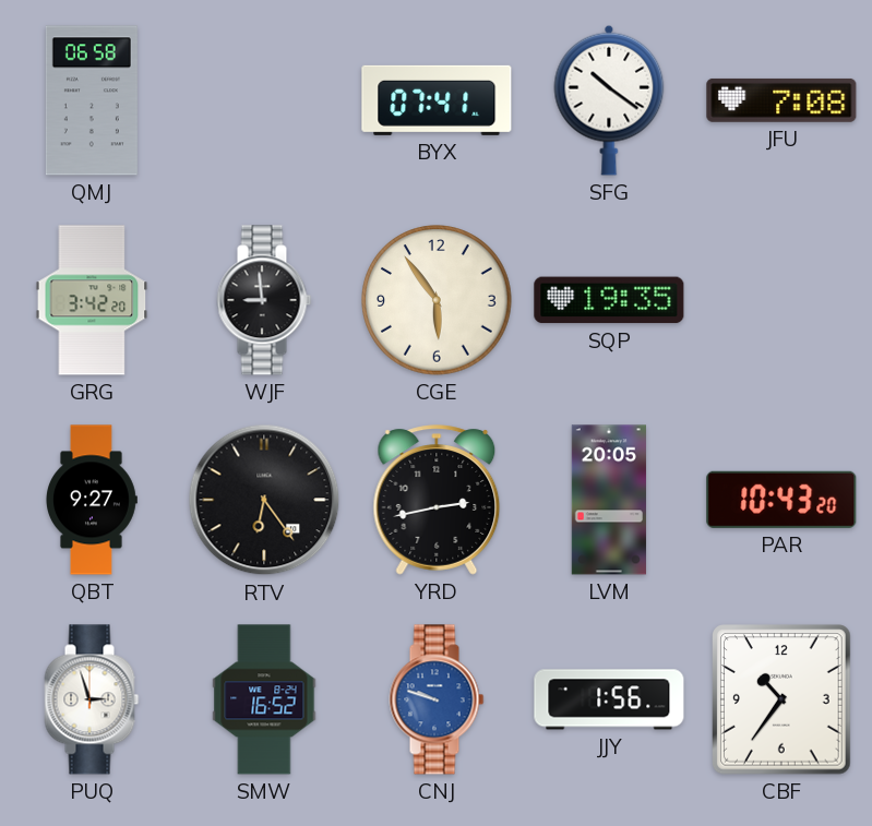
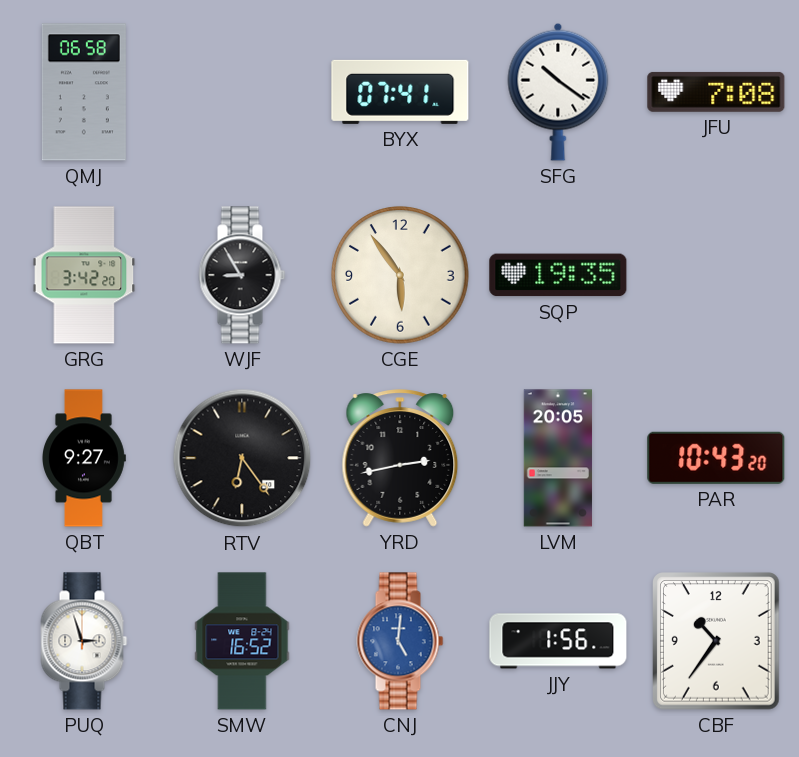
WJF: 8:59 -> 8:55 (242, 275)
CNJ: 9:48 -> 5:01 (400, 641)
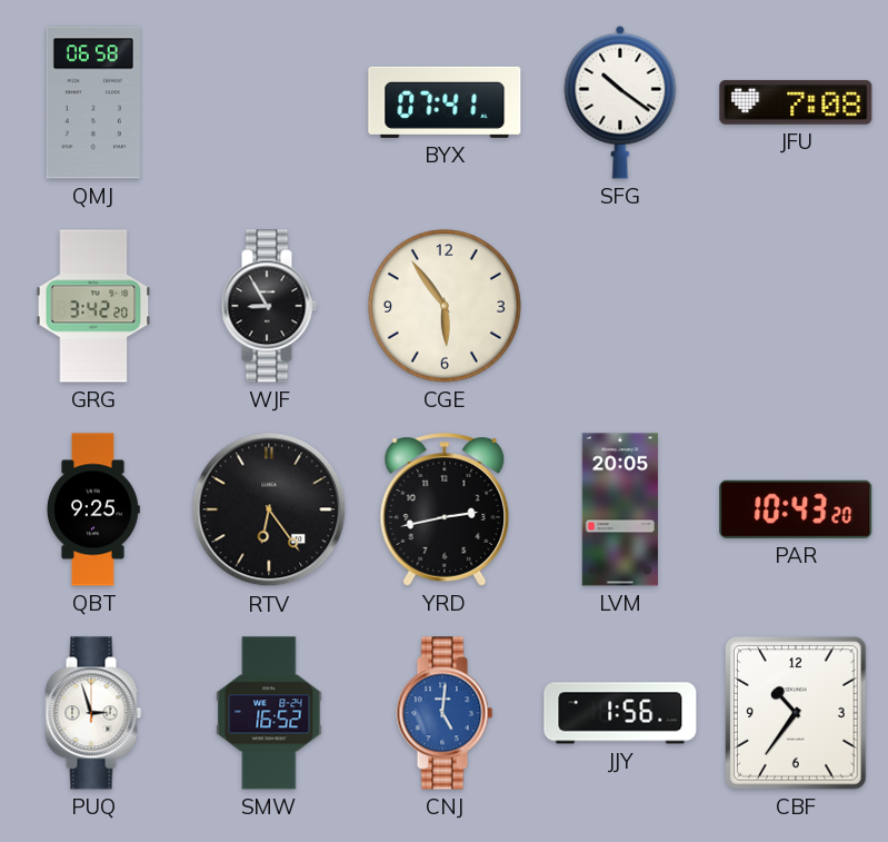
SQP: 19:35 -> none (558, 275)
QBT: 9:27 -> 9:25 (93, 509)
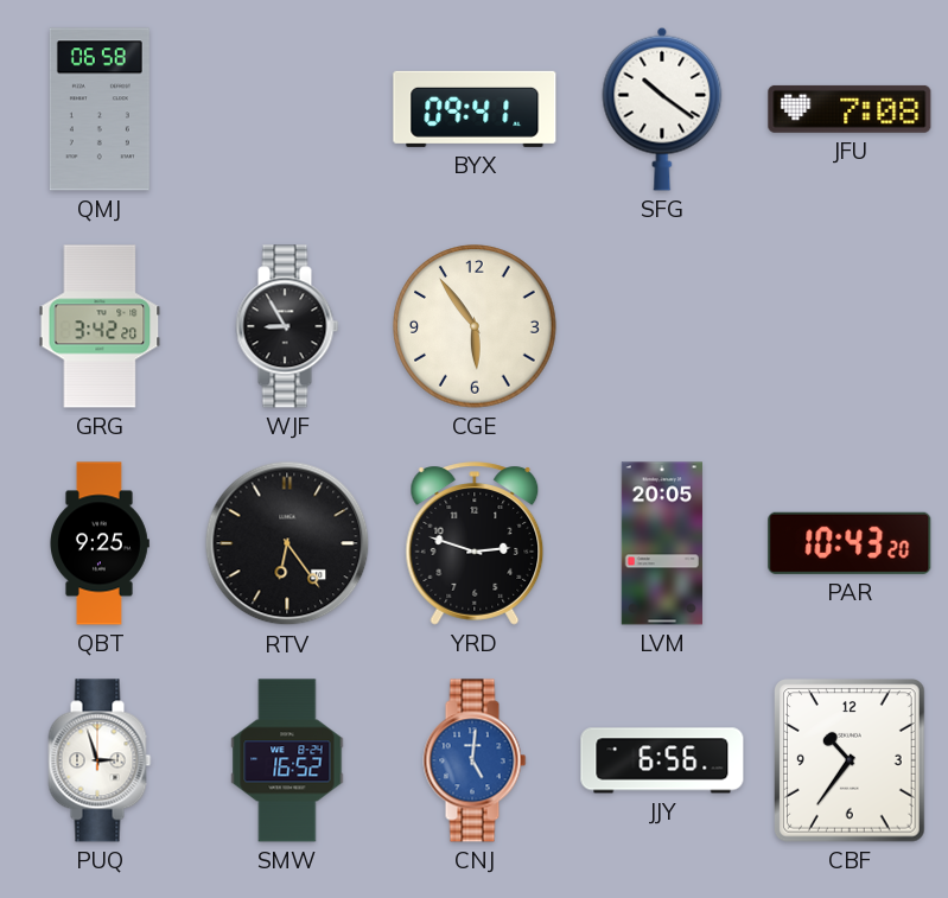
BYX: 07:41 -> 09:41 (475, 109)
YRD: 2:43 -> 2:48 (475, 543)
JJY: 1:56 -> 6:56 (662, 760)
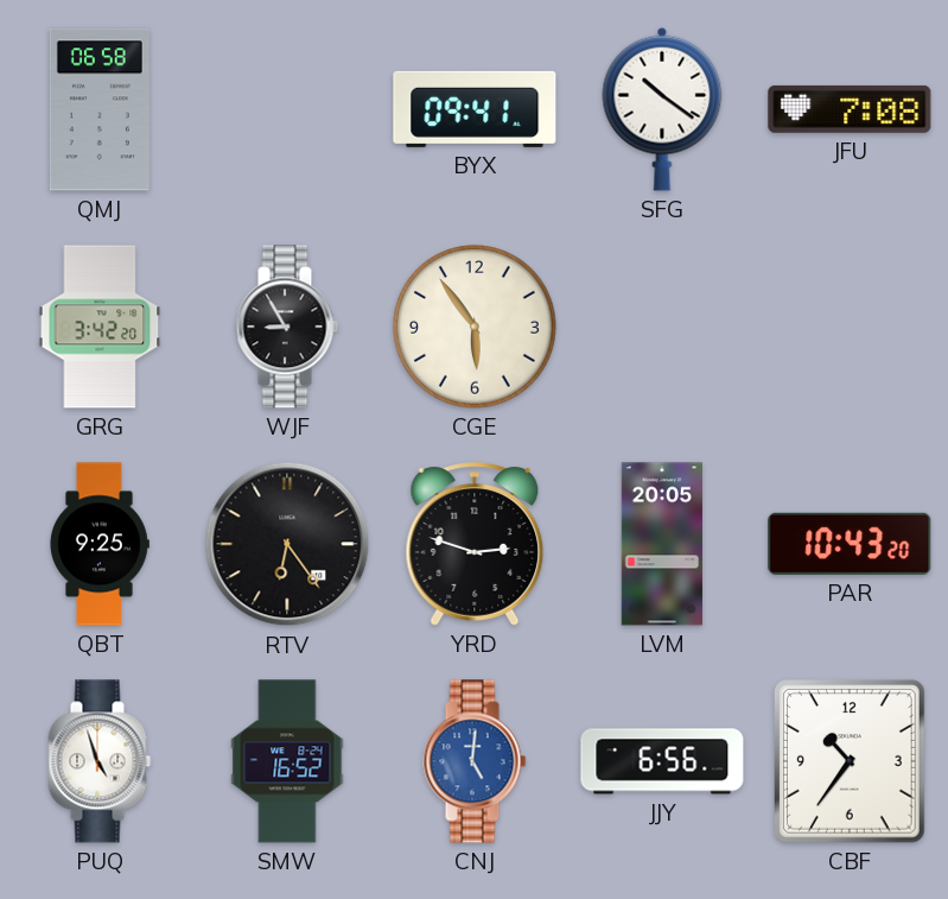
PUQ: 2:57 -> 4:57 (100, 761)
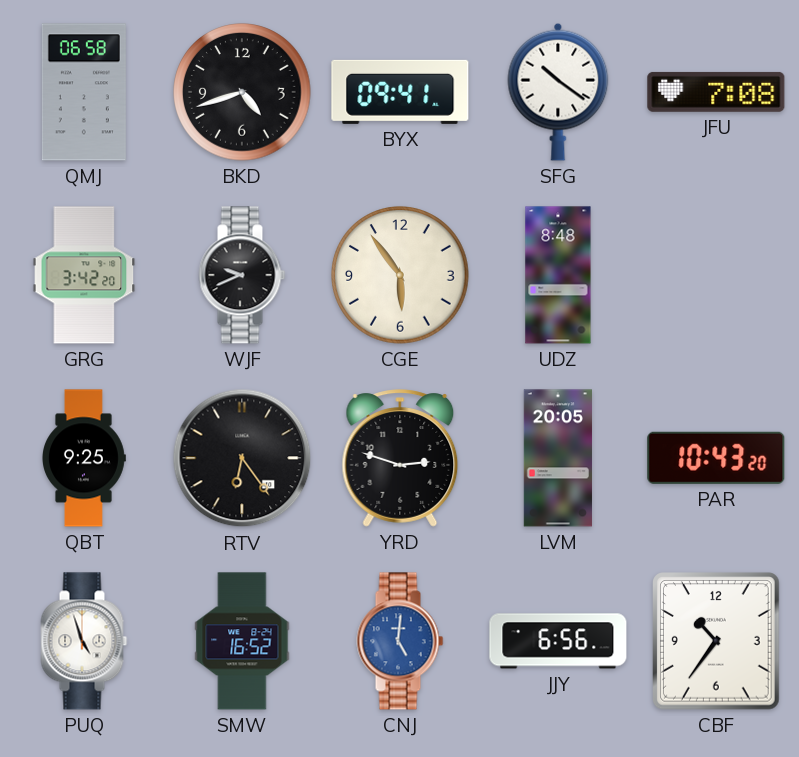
BKD: none -> 4:42 (242, 92)
WJF: 8:55 -> 9:41 (242, 275)
UDZ: none -> 8:48 (558, 275)
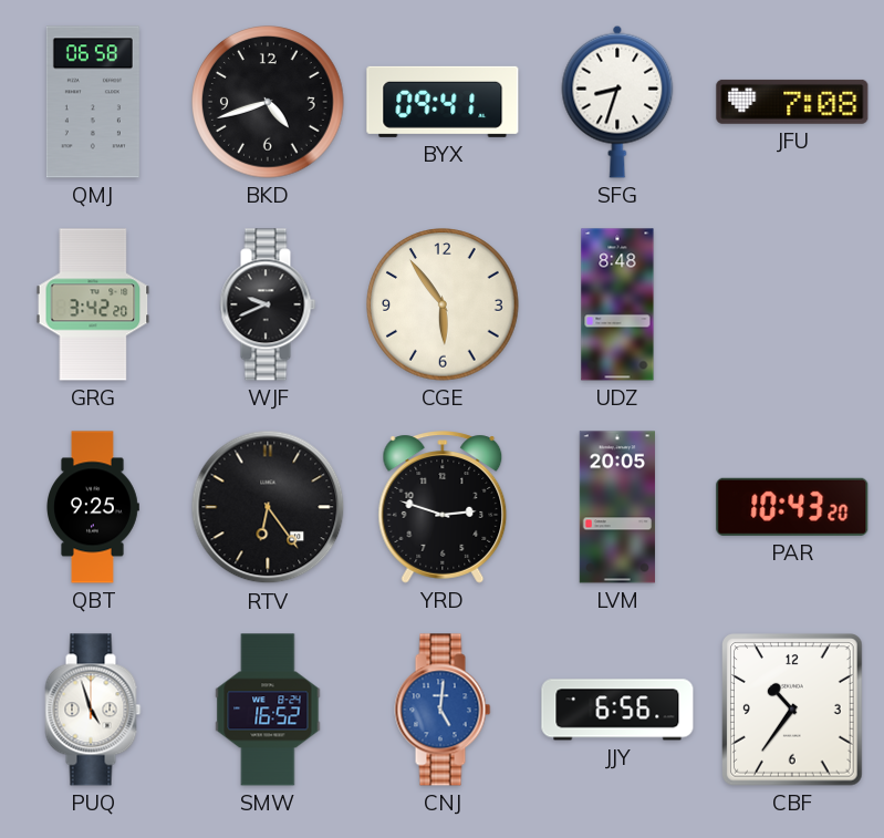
SFG: 10:21 -> 8:33 (617, 102)
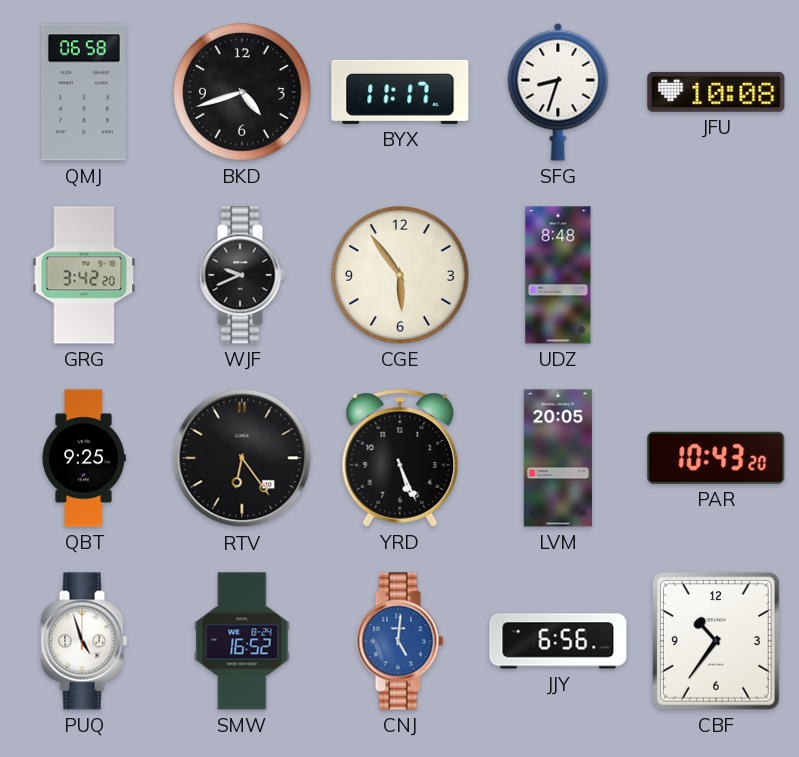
BYX: 09:41 -> 11:17 (400, 92)
JFU: 7:08 -> 10:08 (716, 92)
YRD: 2:48 -> 5:26 (400, 458)
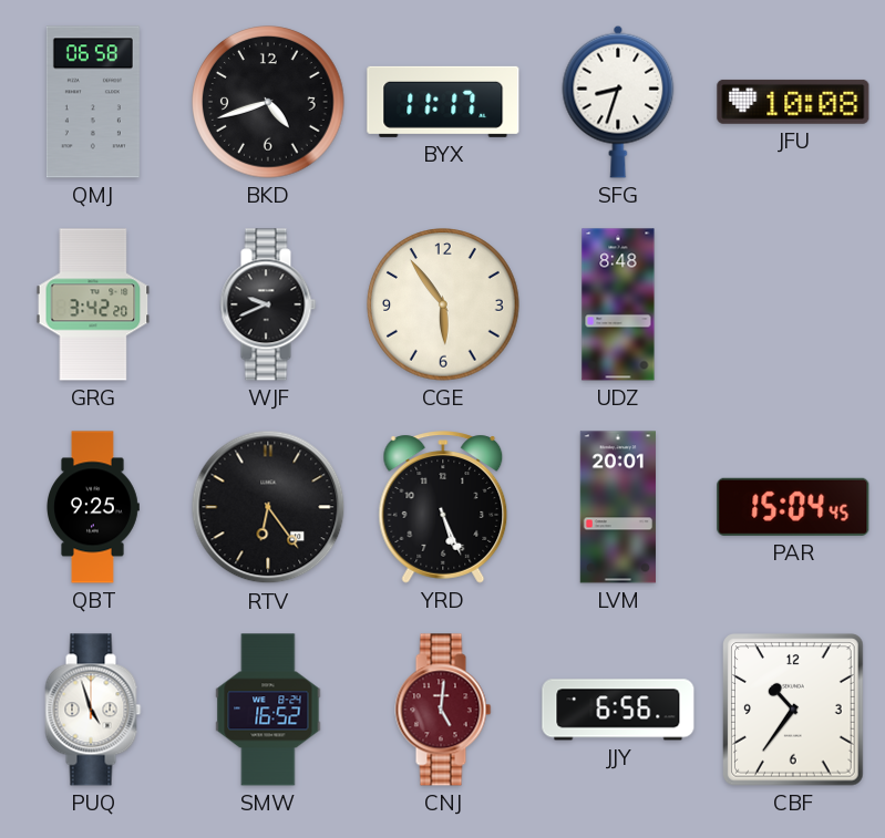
LVM: 20:05 -> 20:01 (618, 507)
PAR: 10:43 -> 15:04 (793, 507)
CNJ dial: blue -> burgundy (443, 710)
